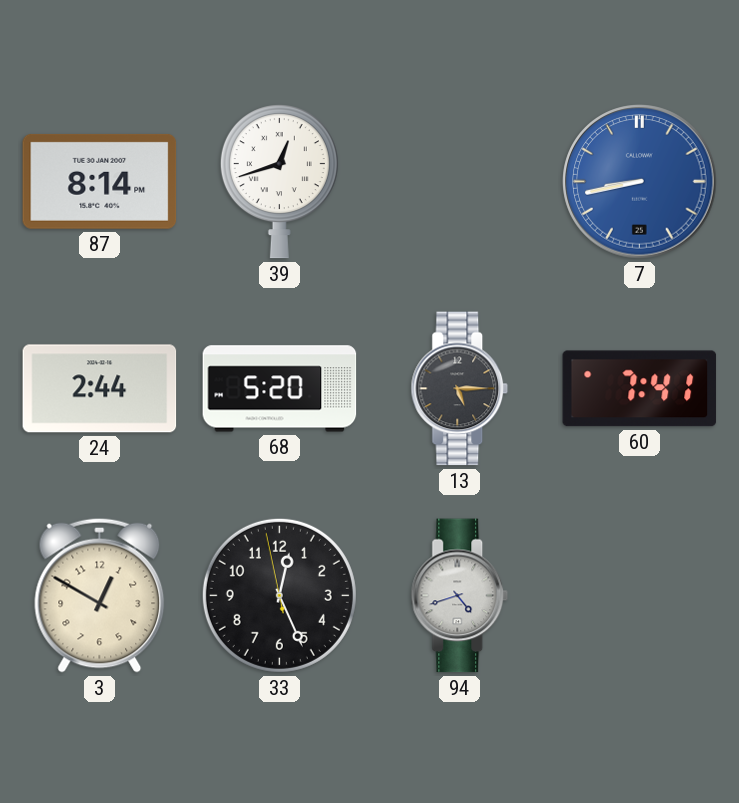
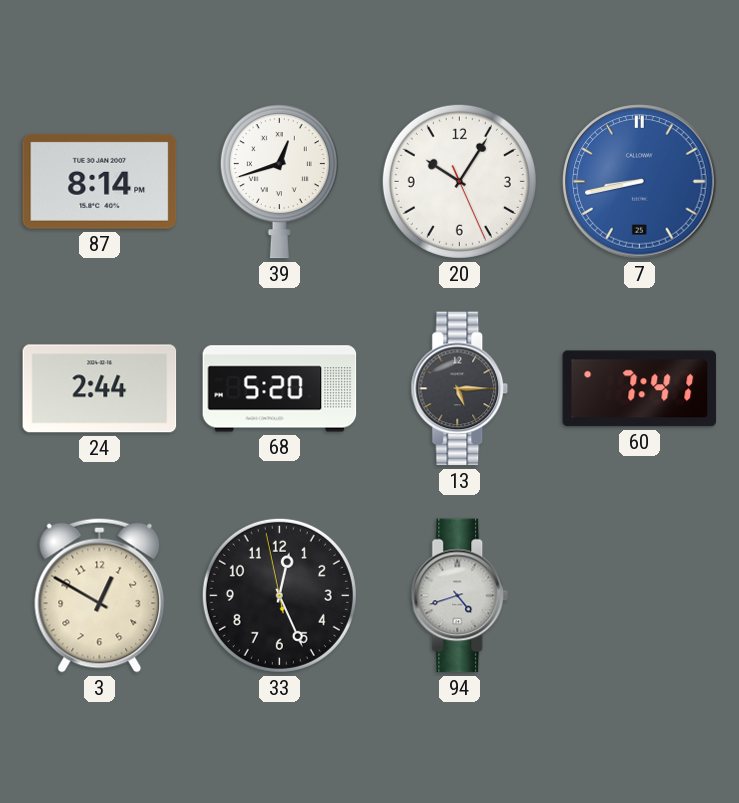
20: none -> 10:05 (459, 181)
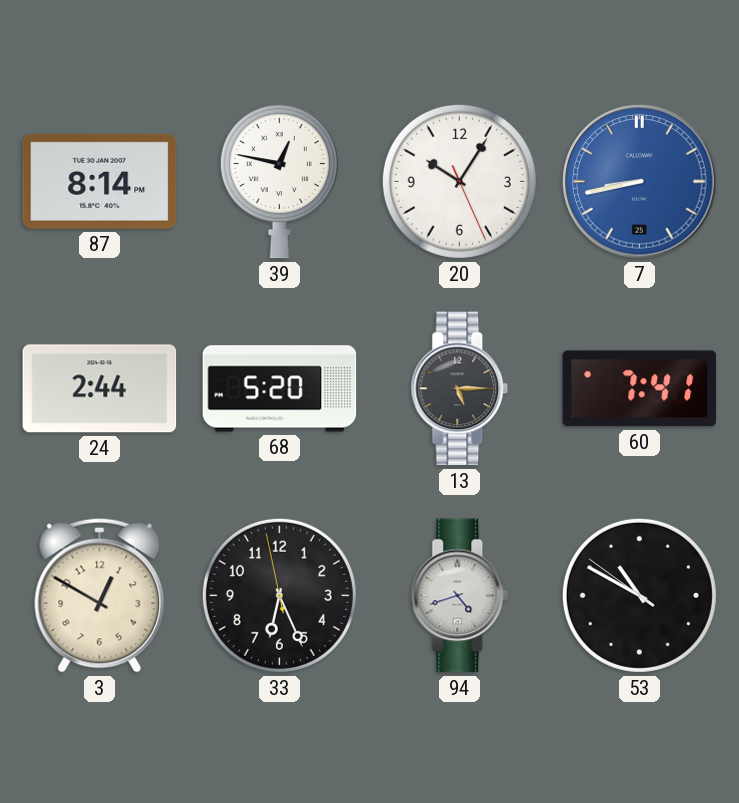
39: 12:42 -> 12:47 (279, 182)
33: 12:25 -> 6:25 (279, 595)
53: none -> 10:49 (639, 595)
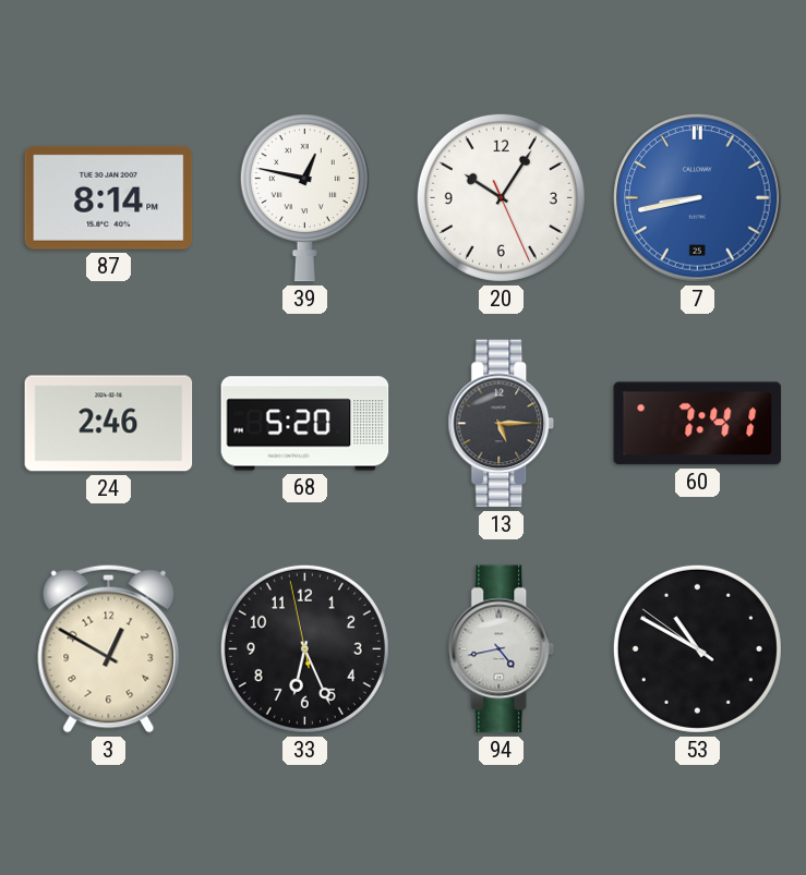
24: 2:44 -> 2:46 (109, 424)
94: 4:42 -> 4:43 (502, 649)
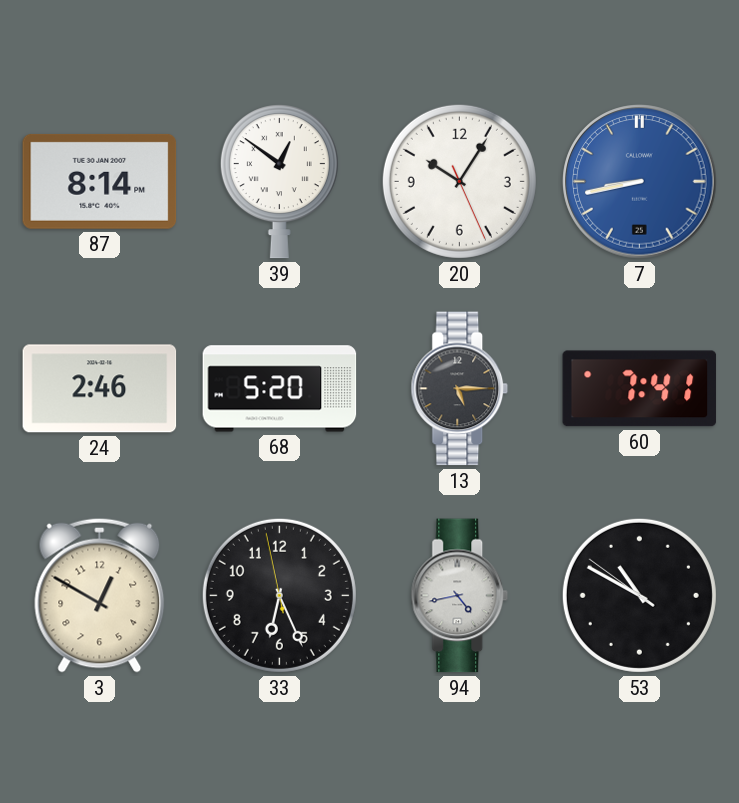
39: 12:47 -> 12:51 (279, 182)
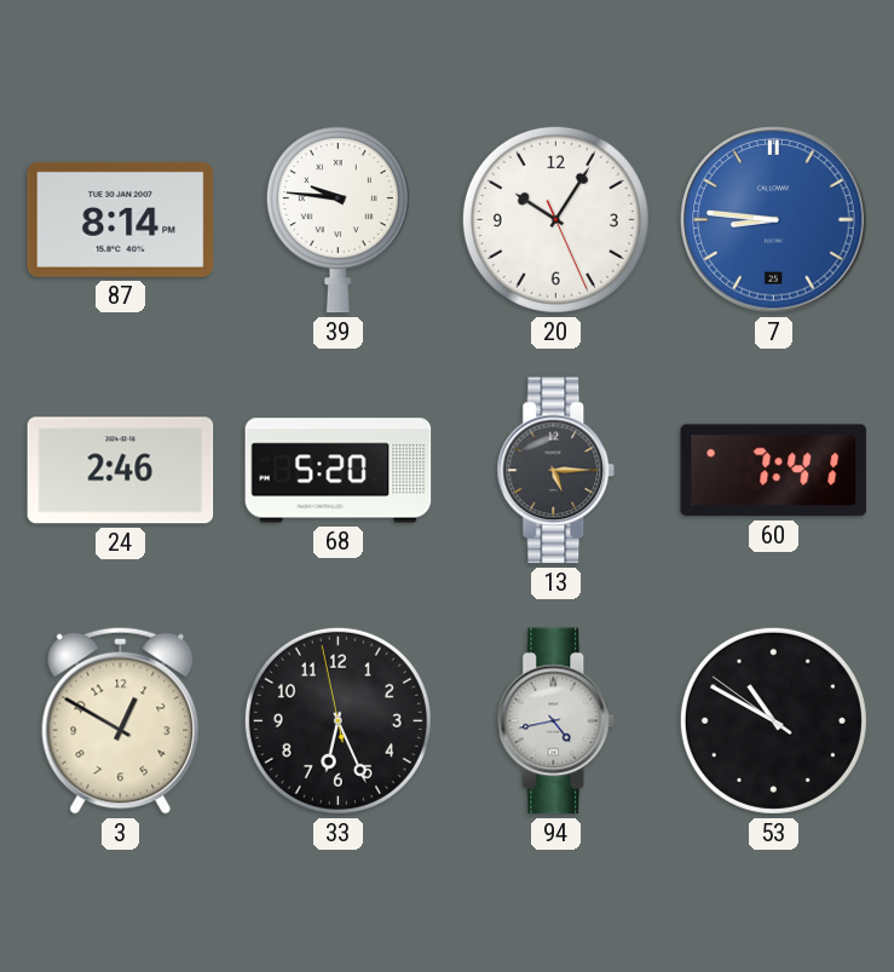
39: 12:51 -> 9:46 (338, 220)
7: 8:43 -> 8:46 (774, 220)
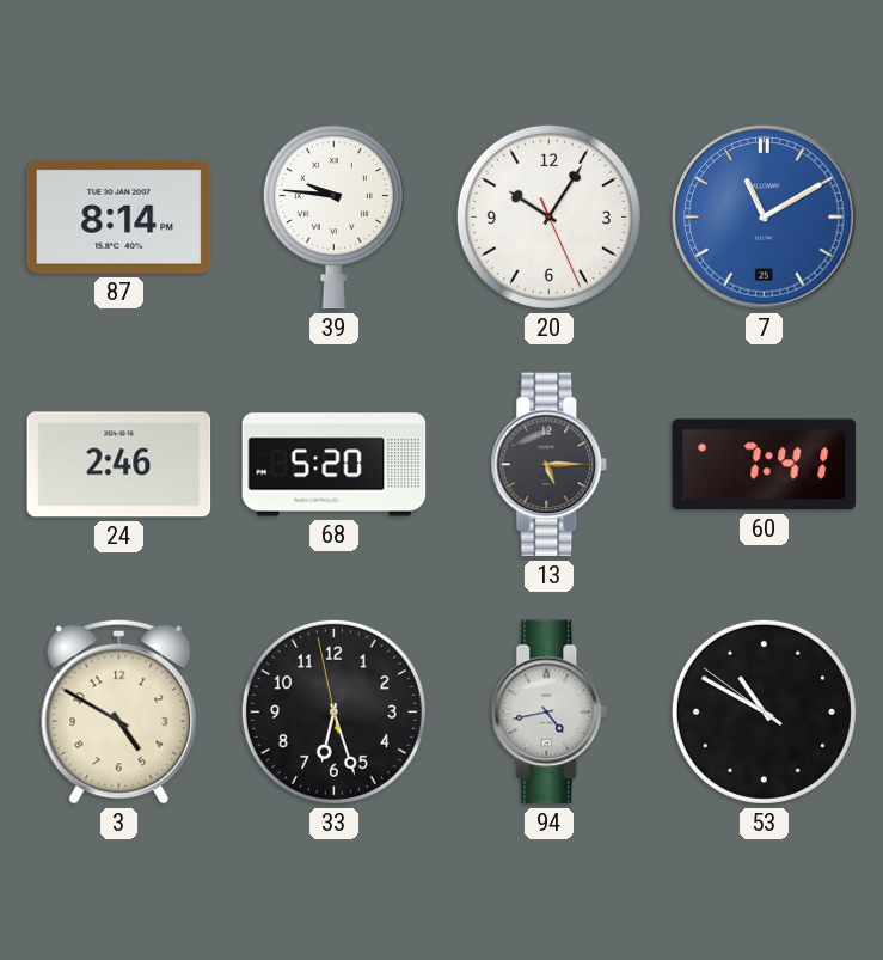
7: 8:46 -> 11:10 (765, 218)
3: 12:50 -> 4:50 (119, 711)
33: 6:25 -> 6:26 (333, 711)
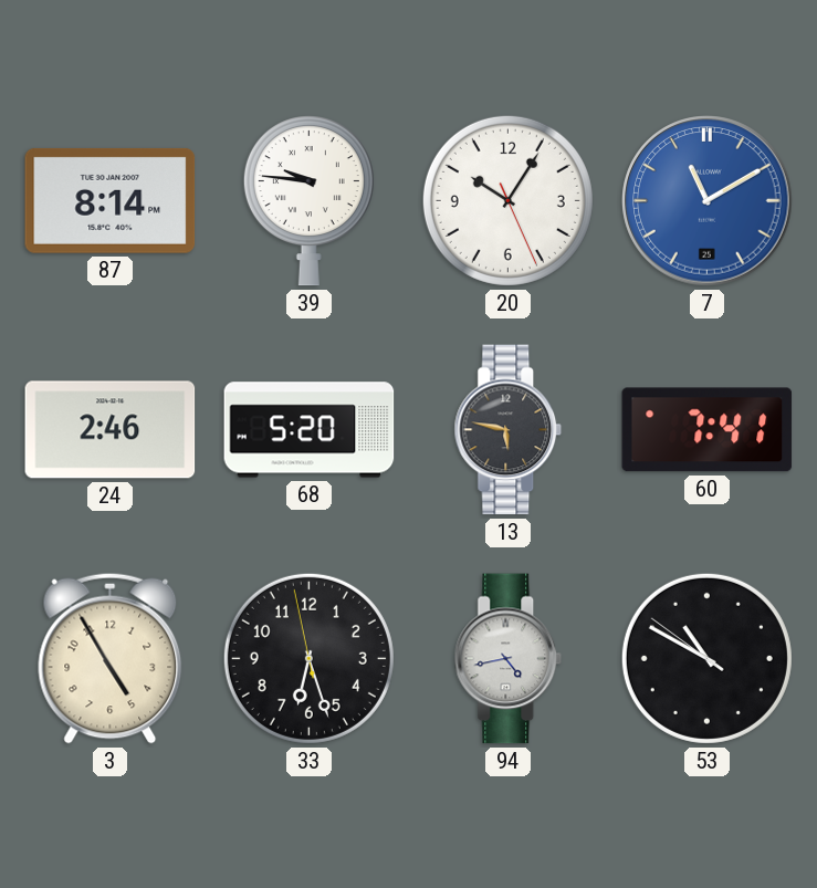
13: 5:15 -> 5:47 (509, 430)
3: 4:50 -> 4:55 (111, 658)
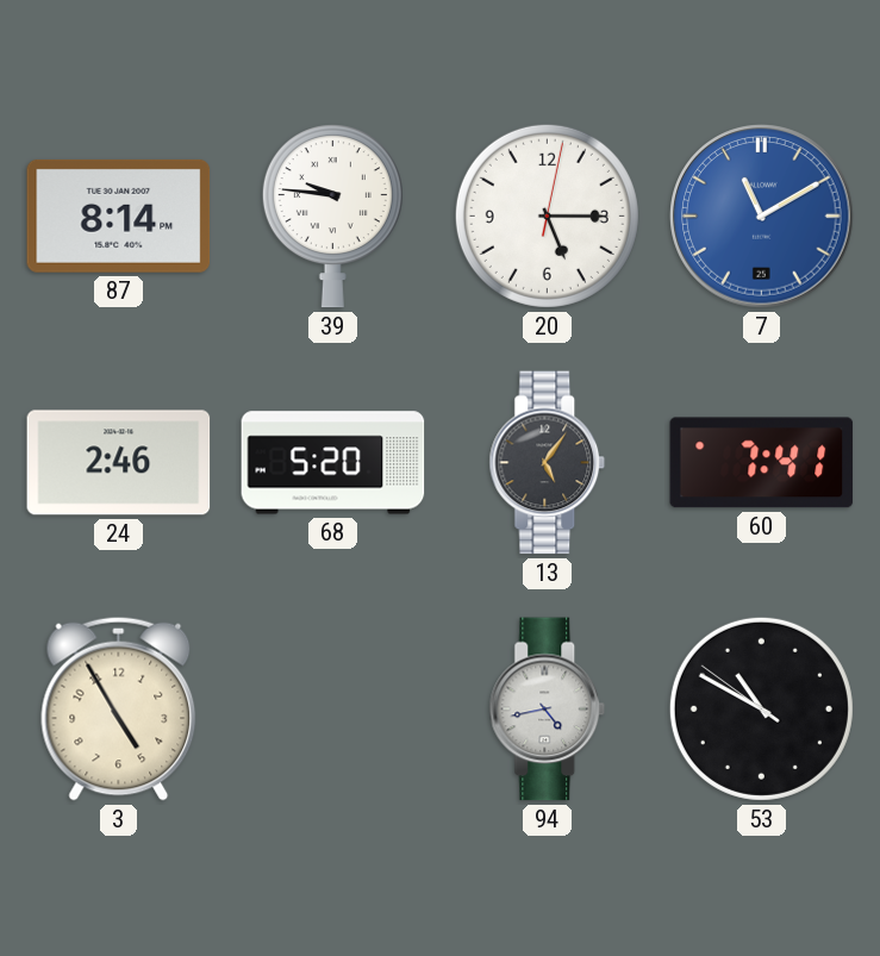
20: 10:05 -> 5:15 (547, 215)
13: 5:47 -> 5:06 (548, 463)
33: 6:26 -> none (308, 658)
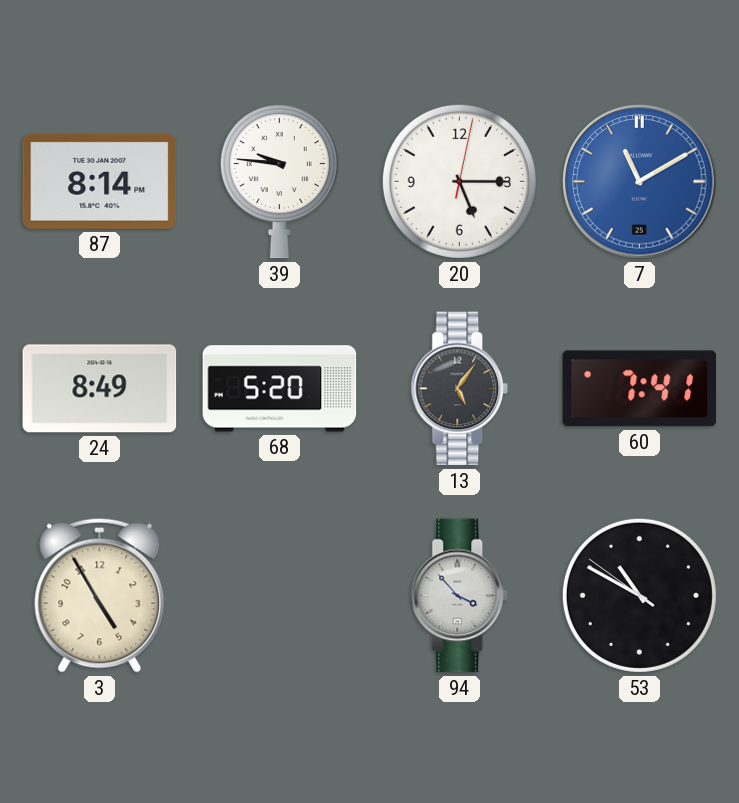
24: 2:46 -> 8:49 (100, 389)
94: 4:43 -> 3:53 (460, 596)
